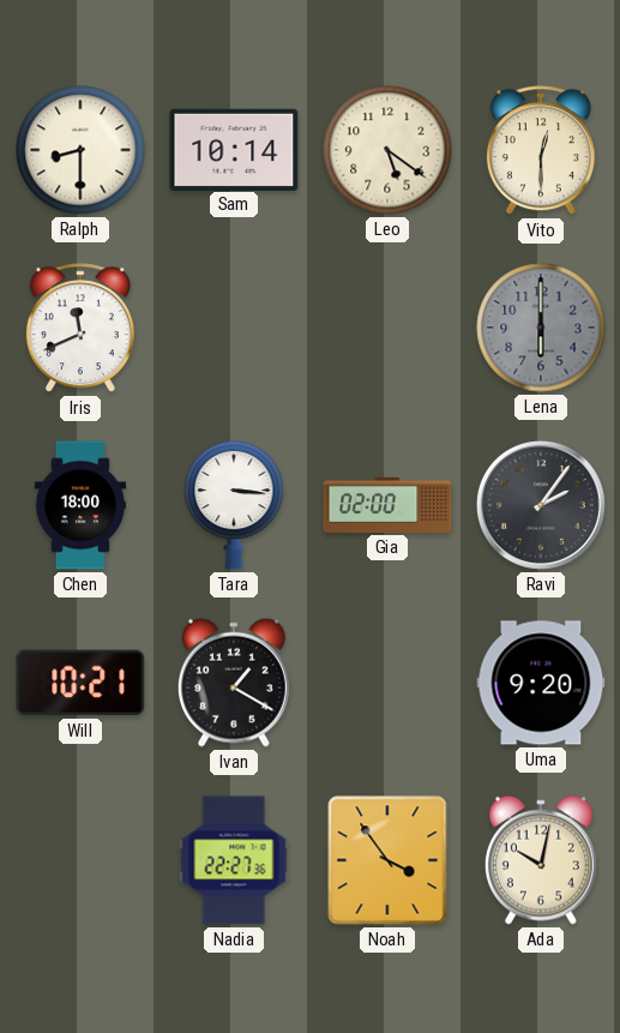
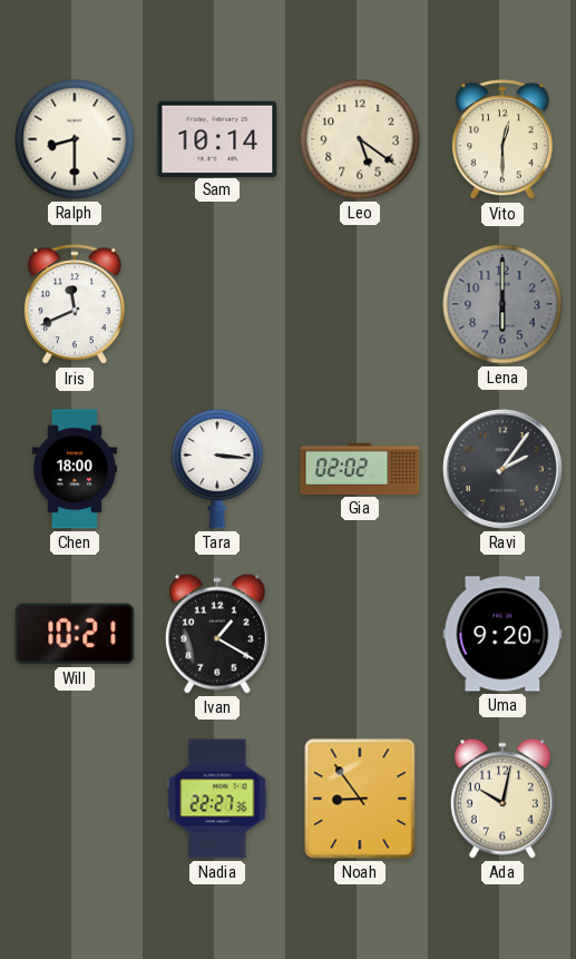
Gia: 02:00 -> 02:02 (360, 469)
Noah: 3:54 -> 8:54 (360, 799)
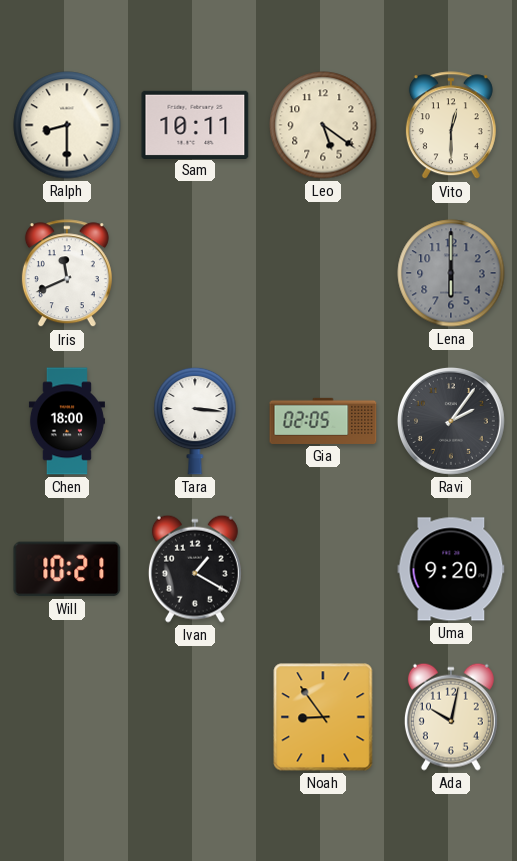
Sam: 10:14 -> 10:11 (195, 124)
Gia: 02:02 -> 02:05 (323, 421)
Nadia: 22:27 -> none (217, 799)
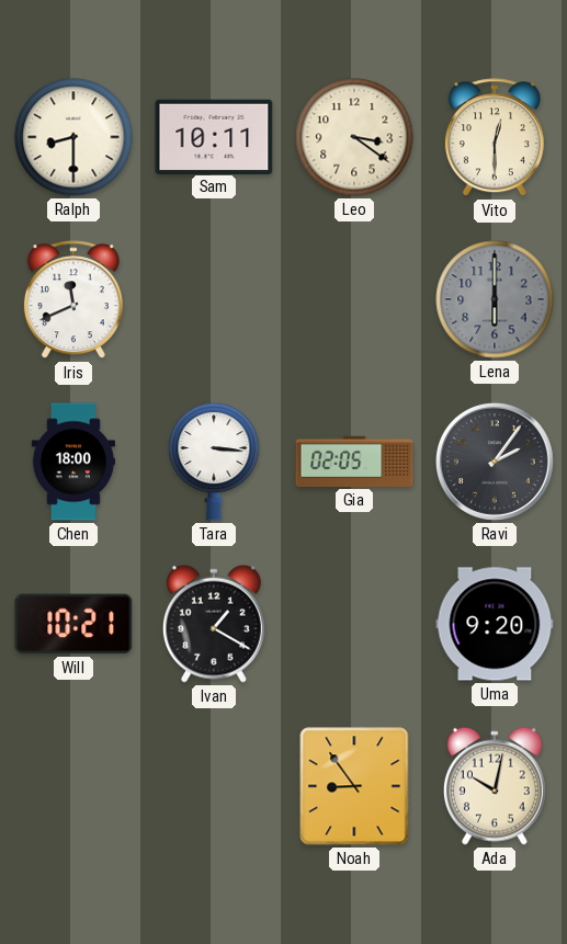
Leo: 5:21 -> 3:21 (354, 137)
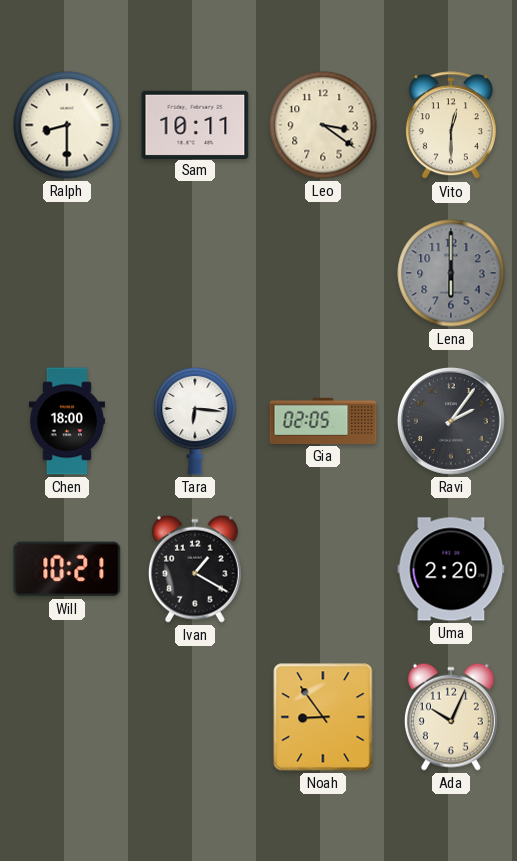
Iris: 11:41 -> none (73, 300)
Tara: 3:16 -> 6:16 (195, 421)
Uma: 9:20 -> 2:20 (451, 569)
Ada: 10:02 -> 10:04 (451, 717)
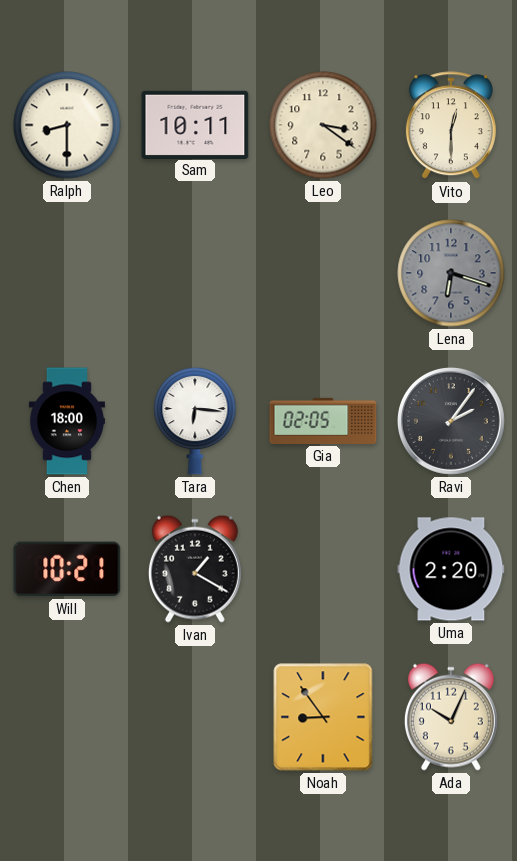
Lena: 6:00 -> 6:18 (451, 273)
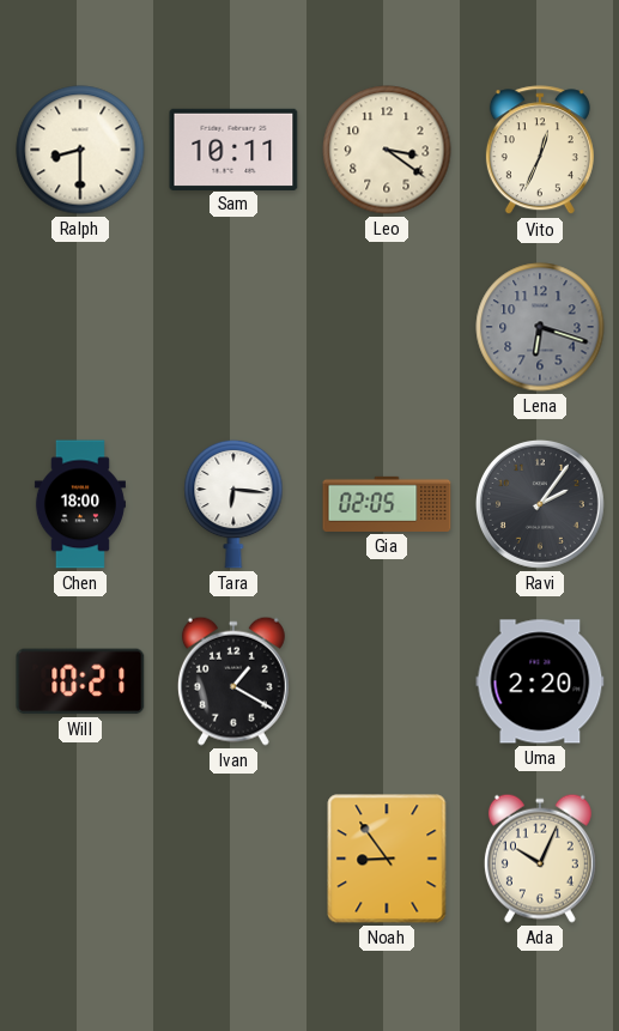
Vito: 12:30 -> 12:34 (540, 151)
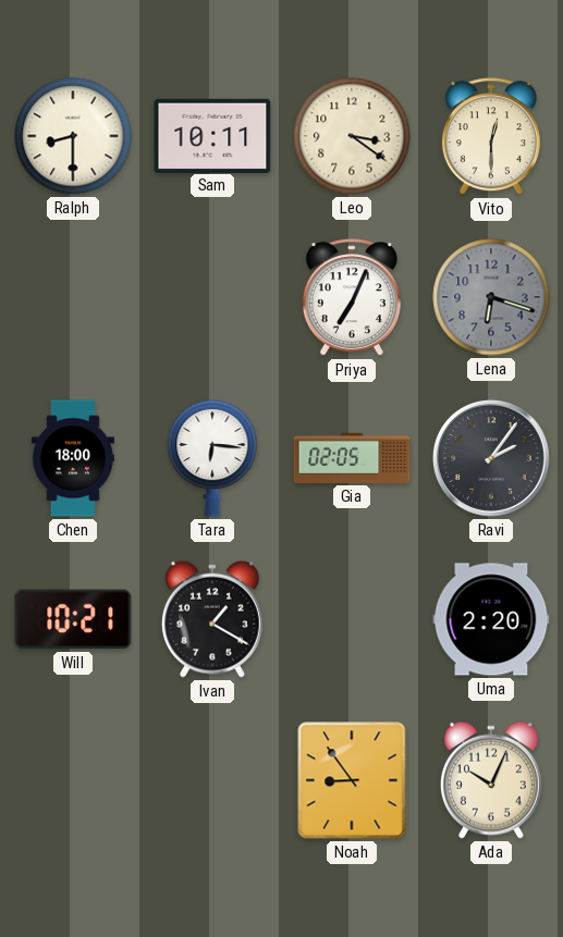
Vito: 12:34 -> 12:30 (491, 137)
Priya: none -> 7:04 (352, 298)
